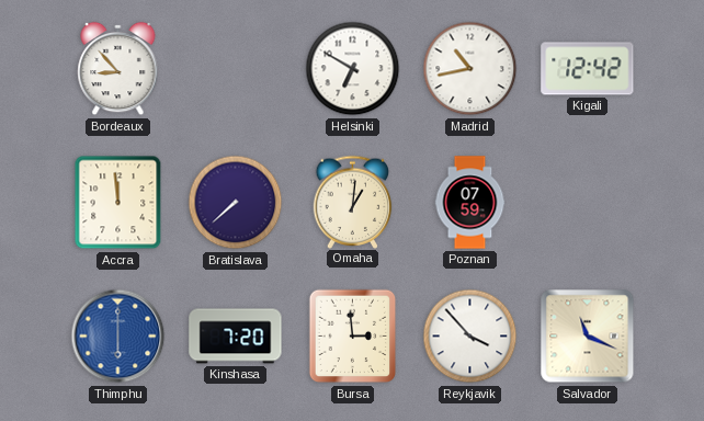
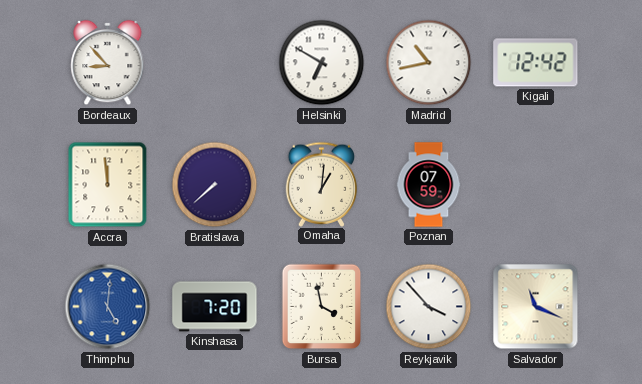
Thimphu: 6:00 -> 5:01 (108, 307)
Bursa: 2:59 -> 3:58 (322, 307)
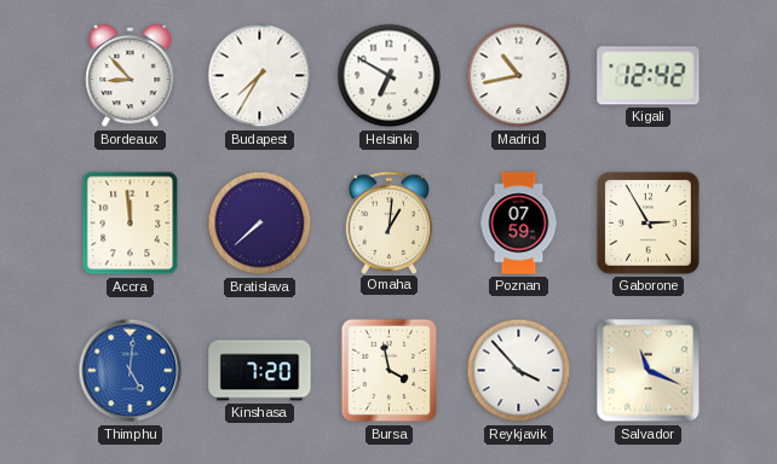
Budapest: none -> 7:35 (260, 76)
Gaborone: none -> 2:55 (647, 222)
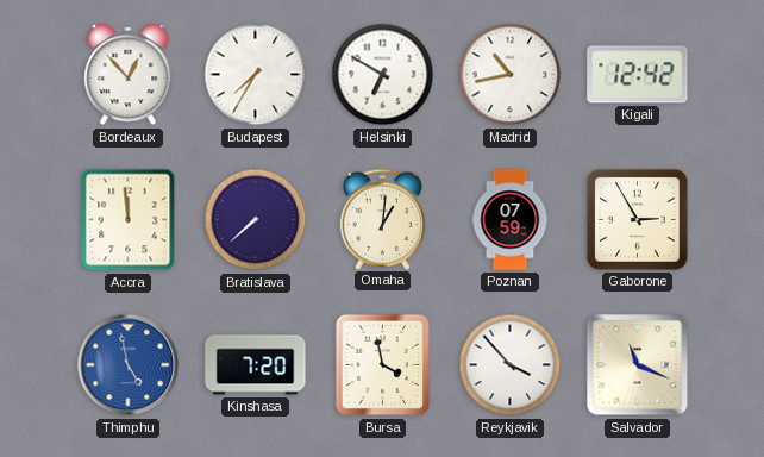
Bordeaux: 8:53 -> 12:53 (129, 75)
Thimphu: 5:01 -> 4:58 (129, 365)
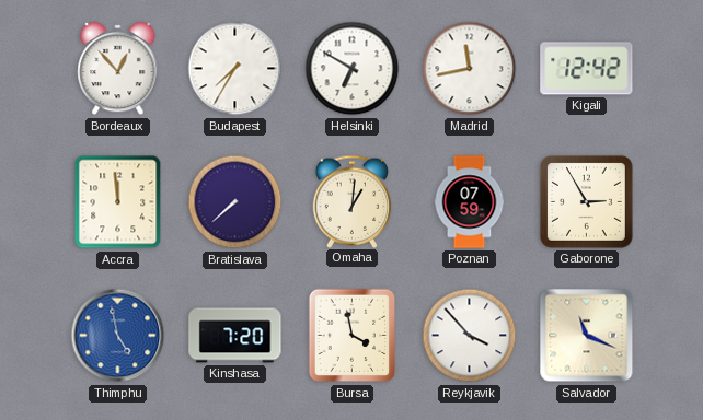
Madrid: 10:43 -> 11:43 (470, 69)
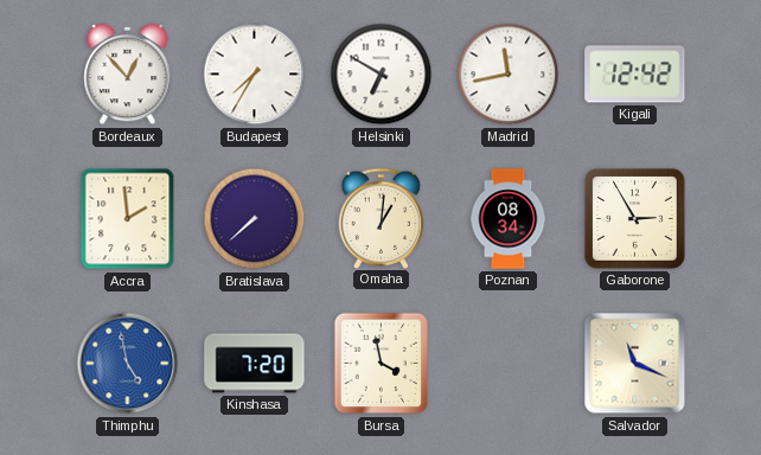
Accra: 11:59 -> 1:59 (128, 219)
Poznan: 07:59 -> 08:34 (509, 219)
Reykjavik: 3:53 -> none (470, 336)
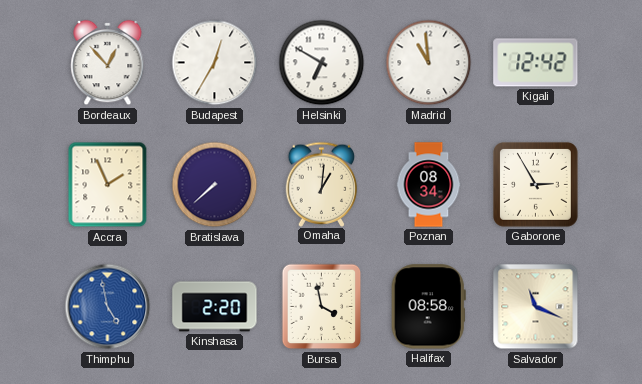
Budapest: 7:35 -> 12:35 (215, 63)
Madrid: 11:43 -> 10:59 (429, 63)
Accra: 1:59 -> 1:56 (108, 185)
Kinshasa: 7:20 -> 2:20 (215, 307)
Halifax: none -> 08:58 (428, 307)
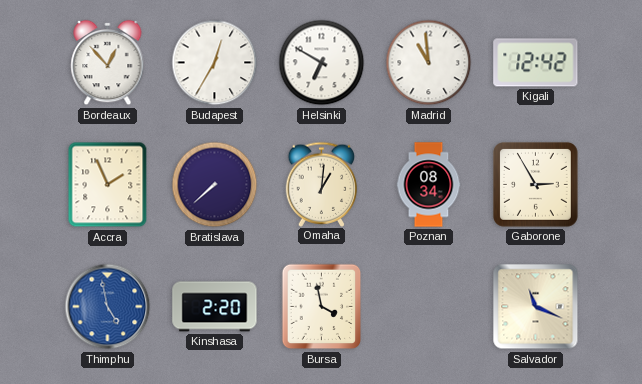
Halifax: 08:58 -> none (428, 307)
